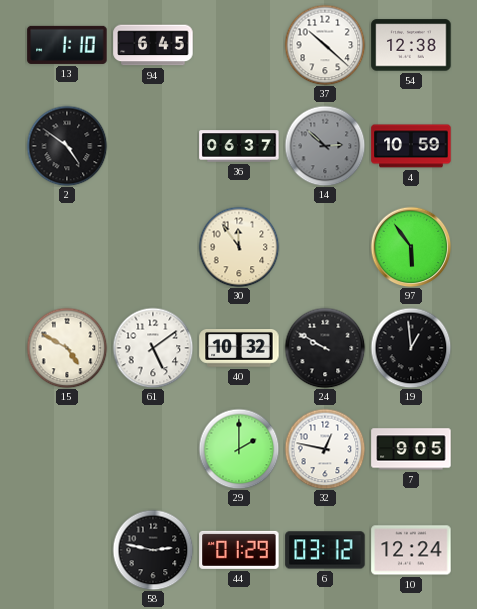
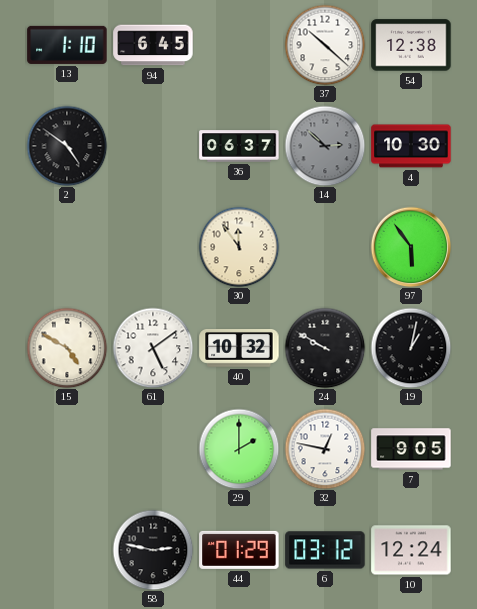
4: 10:59 -> 10:30 (411, 146)
19: 12:59 -> 1:02 (411, 348)
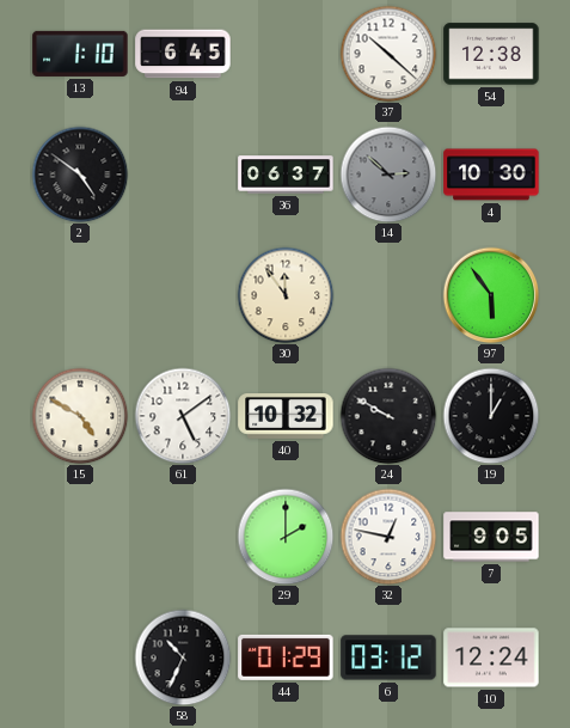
19: 1:02 -> 1:00 (491, 416)
58: 2:47 -> 10:34 (183, 657)
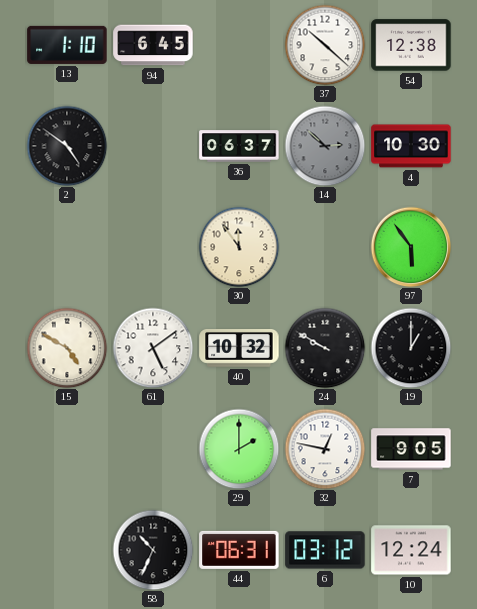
44: 01:29 -> 06:31 (239, 550)
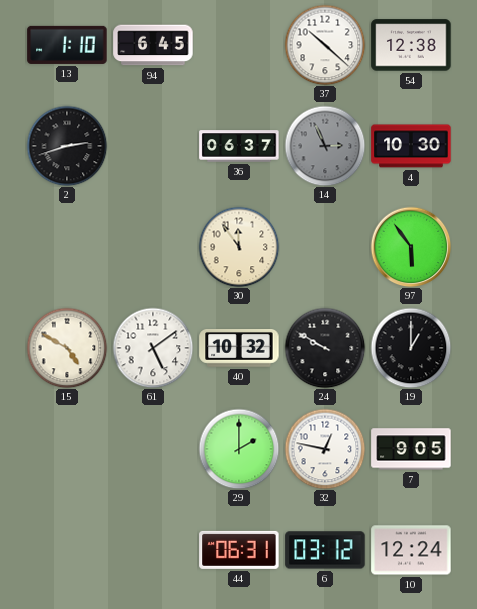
2: 4:51 -> 2:42 (67, 146)
14: 2:52 -> 2:56 (325, 146)
58: 10:34 -> none (153, 550)
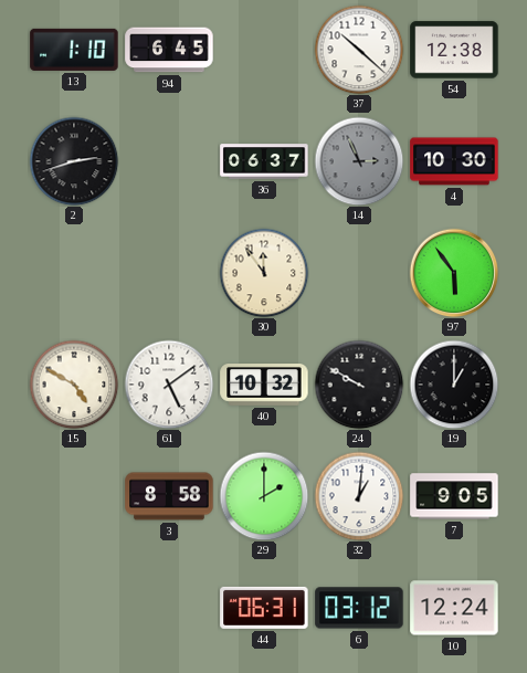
3: none -> 8:58 (169, 496)
32: 12:47 -> 1:01 (359, 496)
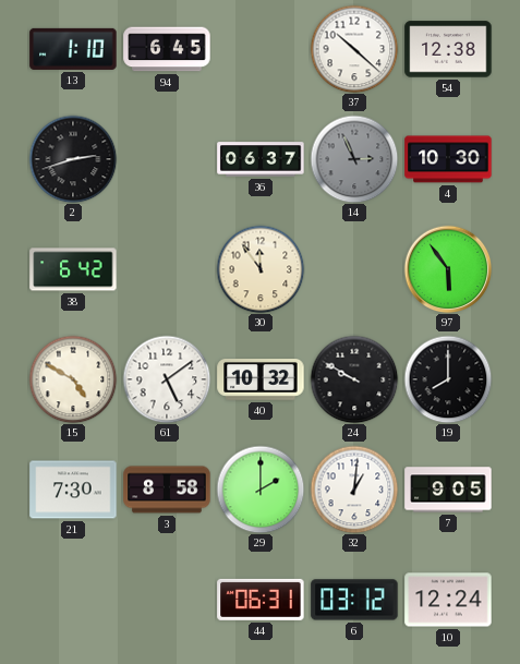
38: none -> 6:42 (73, 269)
19: 1:00 -> 8:00 (448, 379)
21: none -> 7:30 (73, 490)
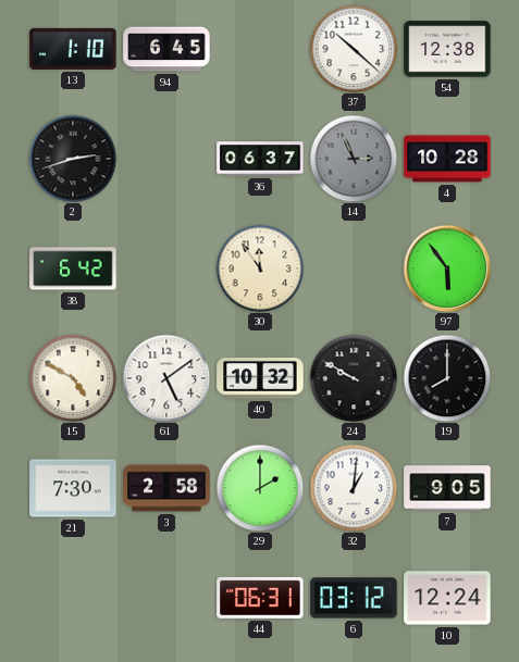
4: 10:30 -> 10:28 (447, 159)
3: 8:58 -> 2:58 (166, 488)
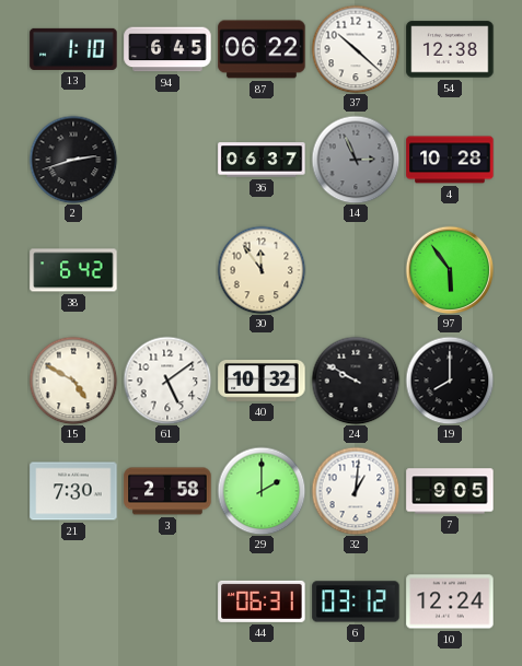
87: none -> 06:22 (262, 49)
